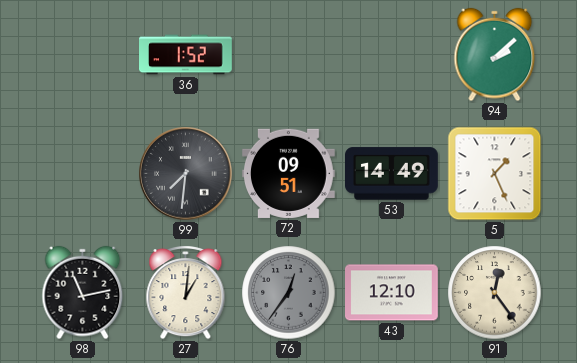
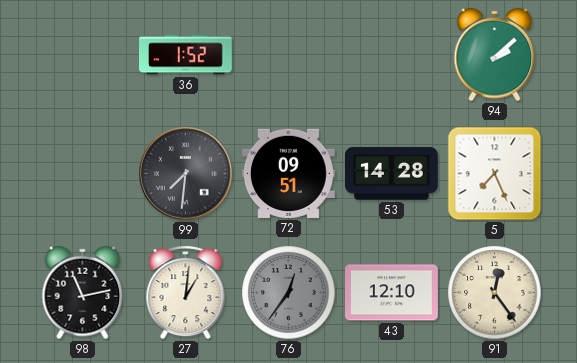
53: 14:49 -> 14:28 (392, 174)
5: 1:26 -> 7:26 (495, 174)
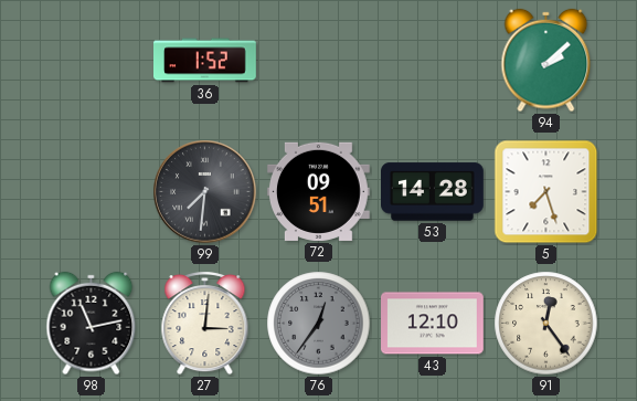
5: 7:26 -> 7:27 (546, 192)
27: 1:01 -> 3:01 (205, 324)
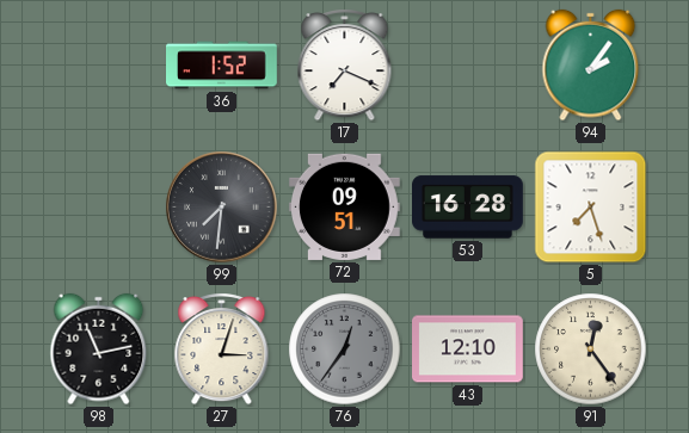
17: none -> 7:19 (345, 66)
94: 2:08 -> 2:06 (591, 66)
53: 14:28 -> 16:28 (468, 208)
27: 3:01 -> 3:03 (222, 350)
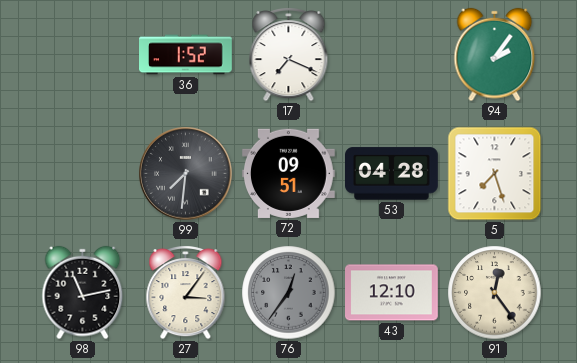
53: 16:28 -> 04:28 (392, 174)
27: 3:03 -> 3:06 (186, 293)
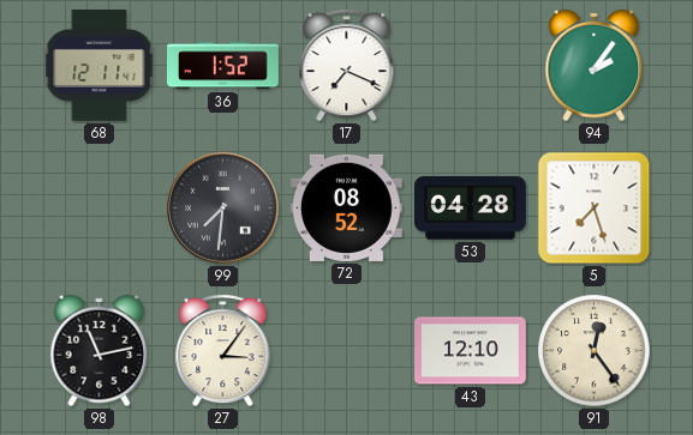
68: none -> 12:11 (100, 66)
72: 09:51 -> 08:52 (346, 207)
76: 12:36 -> none (289, 293)
